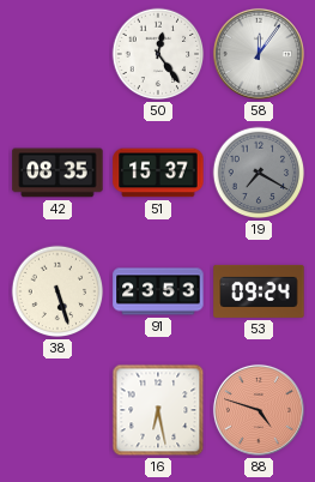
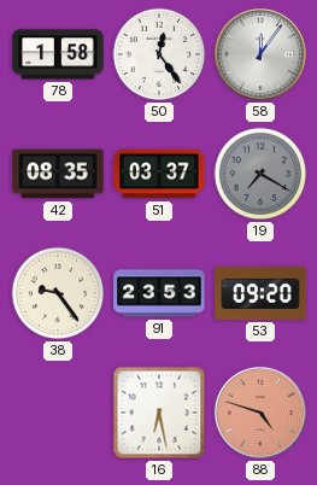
78: none -> 1:58 (58, 54)
51: 15:37 -> 03:37 (159, 174)
38: 5:27 -> 9:24 (58, 293)
53: 09:24 -> 09:20 (260, 293)
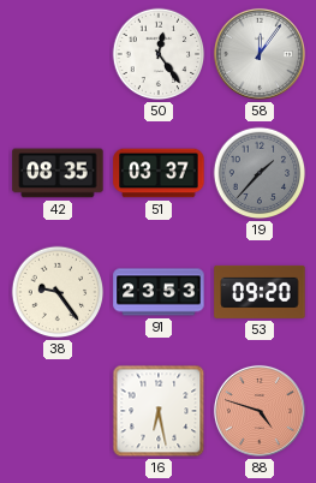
78: 1:58 -> none (58, 54)
19: 7:20 -> 1:37 (260, 173)
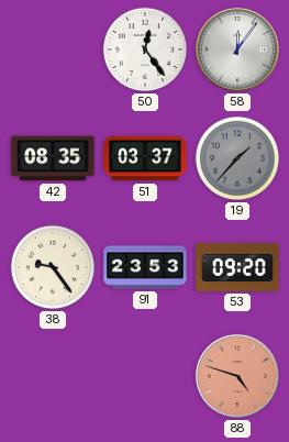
16: 6:28 -> none (159, 411)
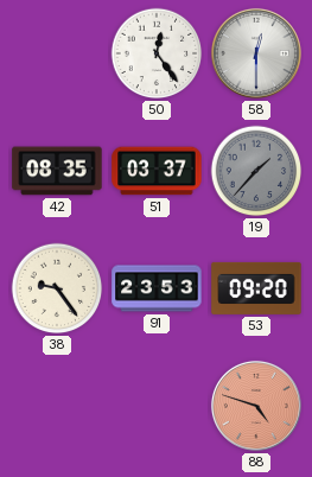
58: 12:06 -> 12:30 (256, 53)
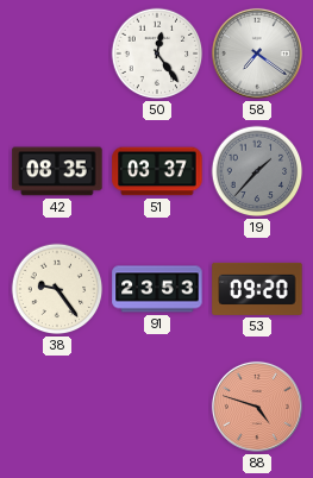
58: 12:30 -> 7:21 (257, 54)
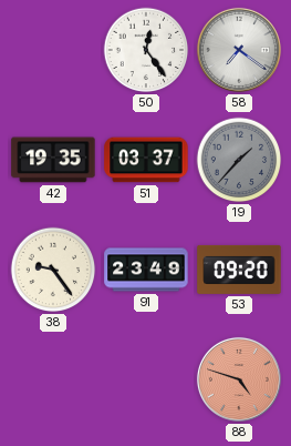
42: 08:35 -> 19:35 (53, 160)
91: 23:53 -> 23:49 (146, 270)
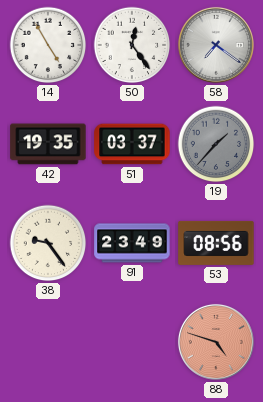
14: none -> 4:55 (48, 45)
53: 09:20 -> 08:56 (216, 243)
